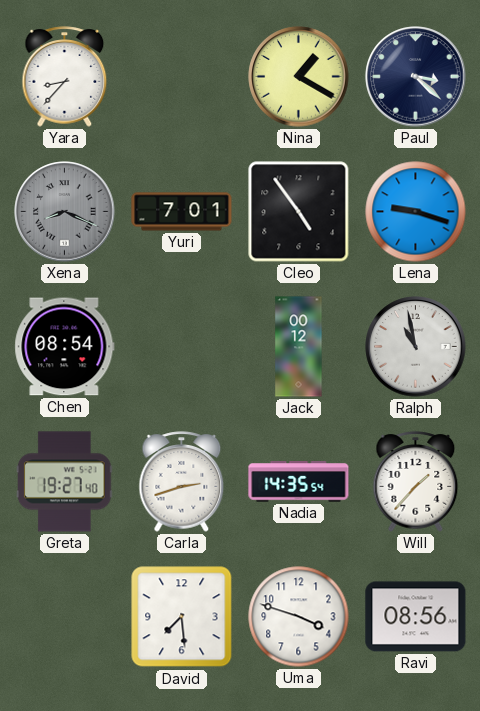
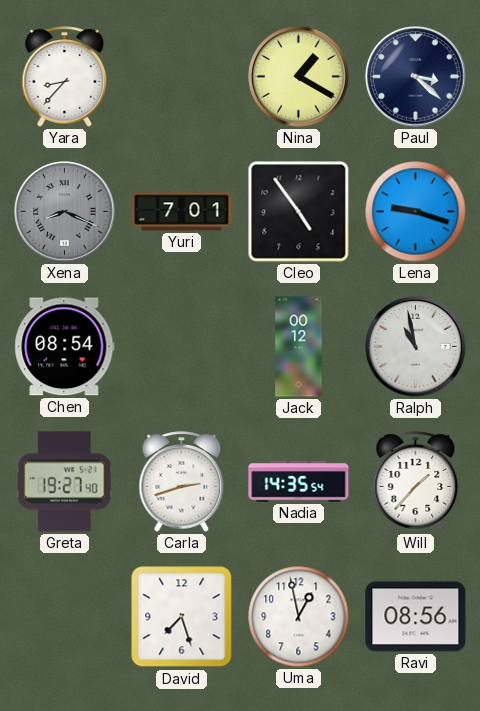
David: 7:29 -> 7:27 (182, 617)
Uma: 3:48 -> 12:58 (299, 617)
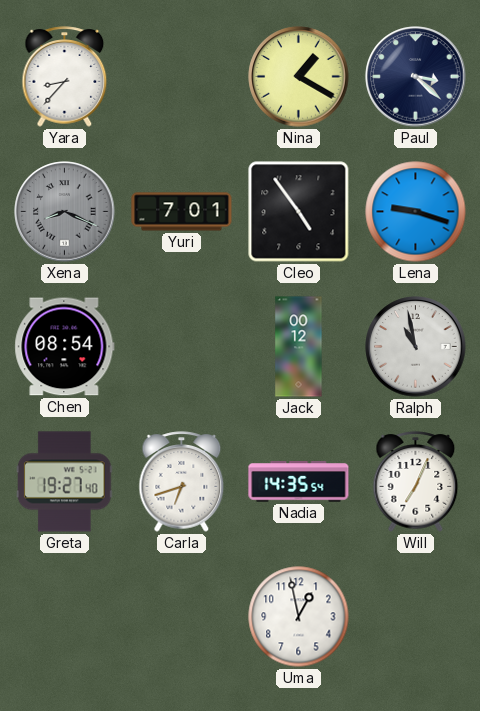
Carla: 2:42 -> 6:42 (182, 482)
Will: 1:37 -> 7:04 (416, 482)
David: 7:27 -> none (182, 617)
Ravi: 08:56 -> none (416, 617)
